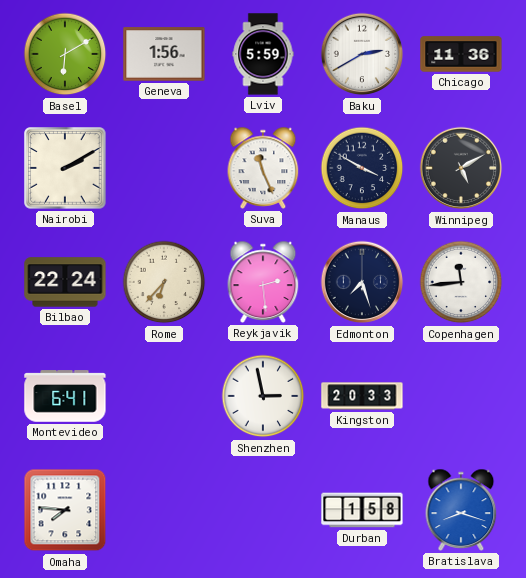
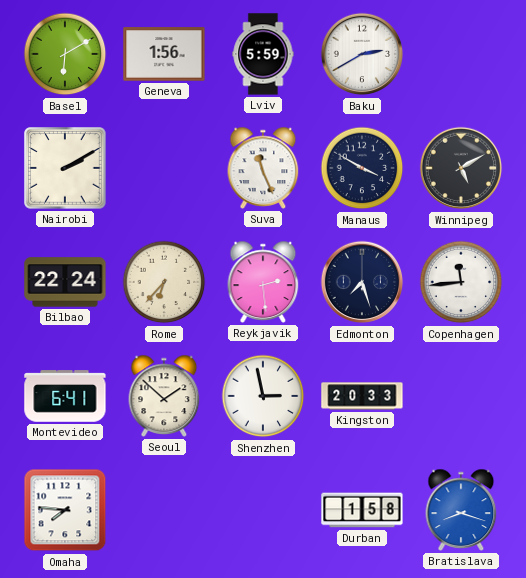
Chicago: 11:36 -> none (461, 54)
Seoul: none -> 1:52 (164, 396)
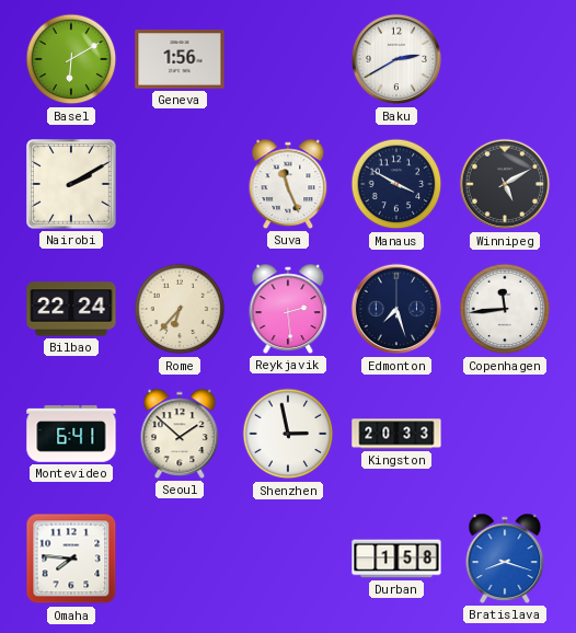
Lviv: 5:59 -> none (263, 54)
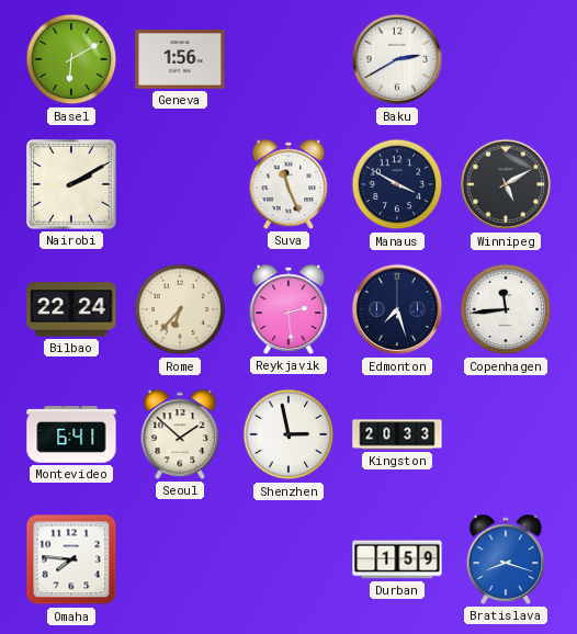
Durban: 1:58 -> 1:59 (397, 559)
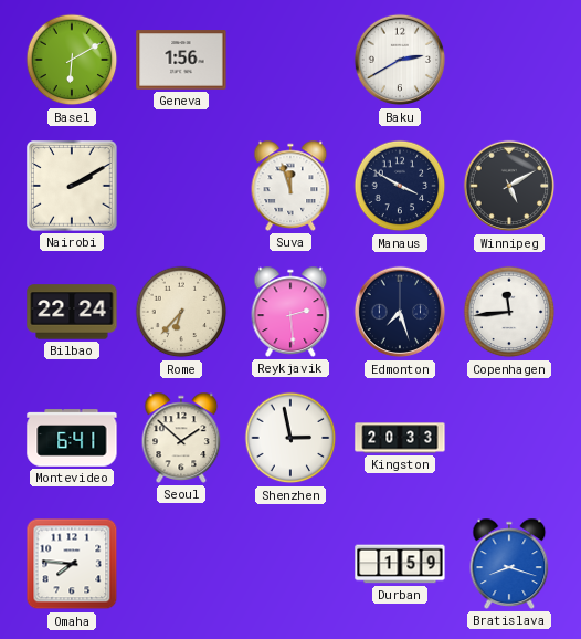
Suva: 11:26 -> 11:57 (290, 186)
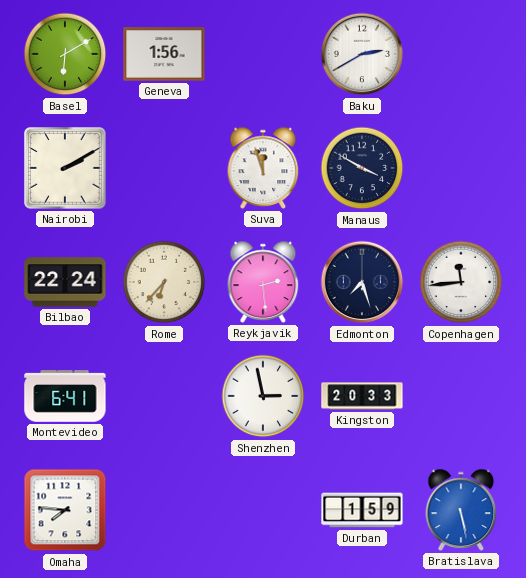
Winnipeg: 5:10 -> none (509, 186)
Seoul: 1:52 -> none (181, 438)
Bratislava: 8:18 -> 5:28 (461, 510)
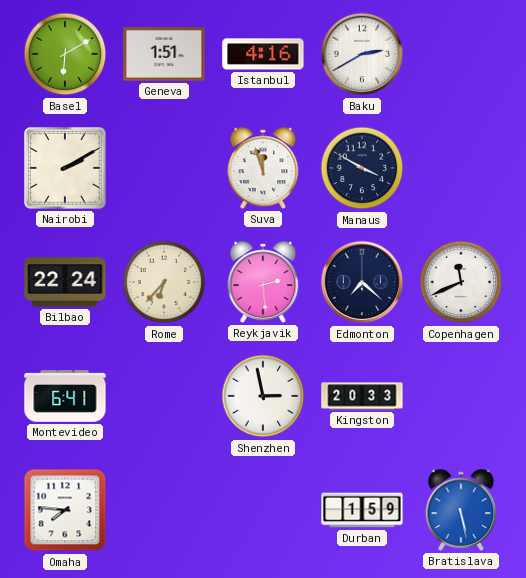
Geneva: 1:56 -> 1:51 (164, 54)
Istanbul: none -> 4:16 (263, 54)
Edmonton: 7:27 -> 7:22 (362, 282)
Copenhagen: 11:44 -> 11:41 (461, 282)
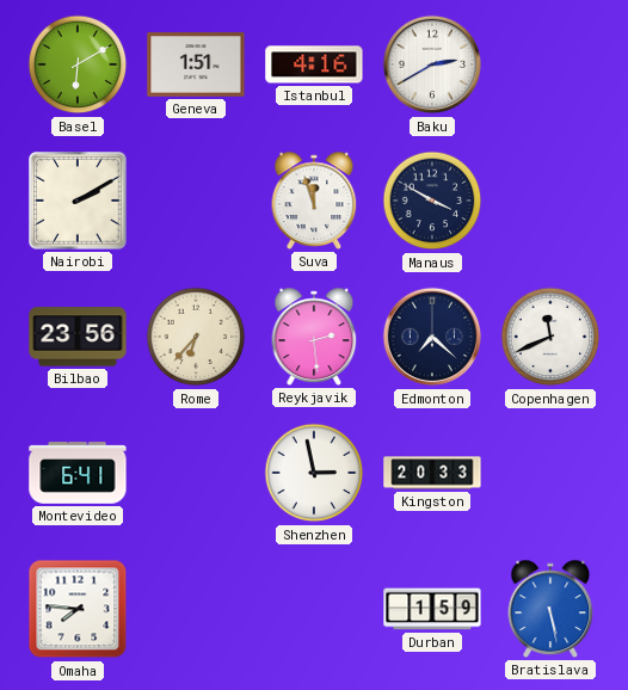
Bilbao: 22:24 -> 23:56 (78, 337)
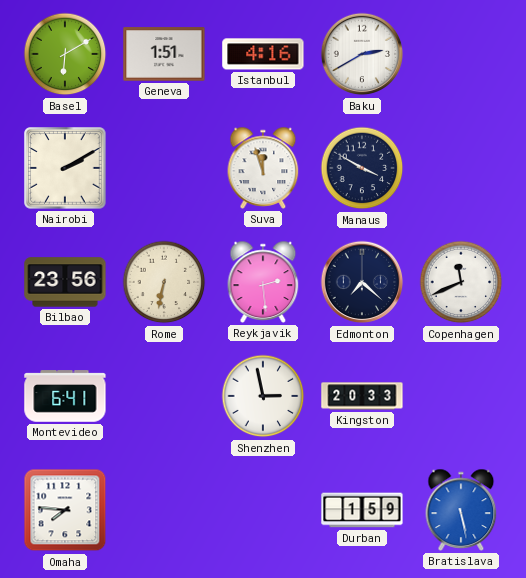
Rome: 6:37 -> 6:32 (164, 282)
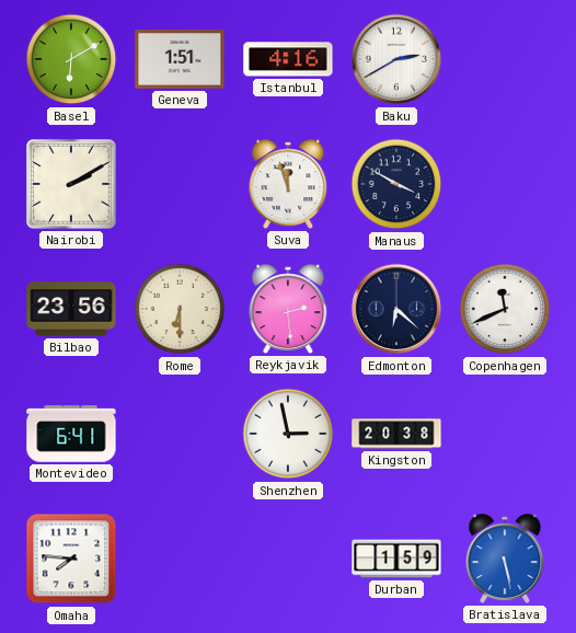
Rome: 6:32 -> 6:30 (180, 309)
Edmonton: 7:22 -> 6:22 (396, 309)
Kingston: 20:33 -> 20:38 (396, 434)
